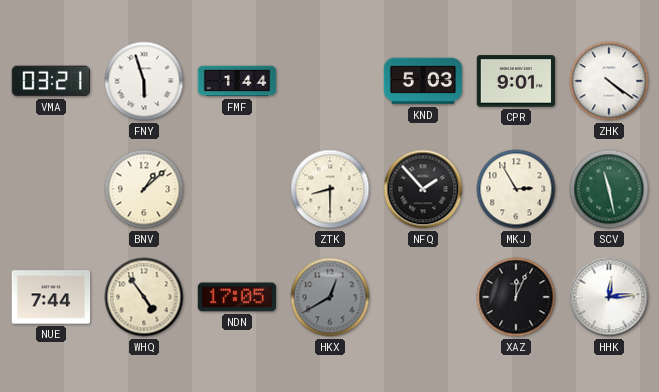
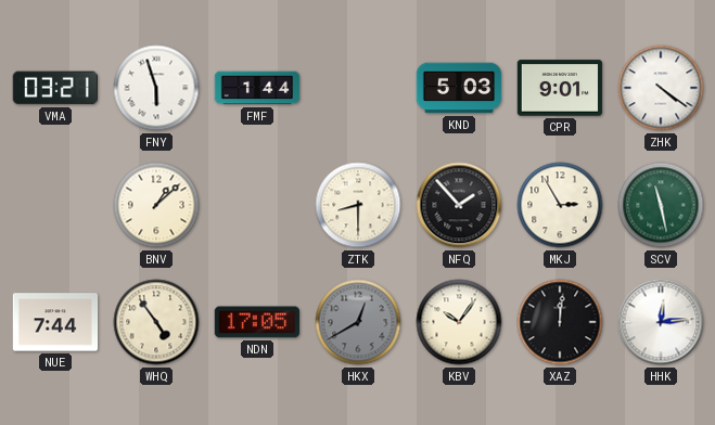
KBV: none -> 10:06 (459, 322)
XAZ: 12:04 -> 12:01 (560, 322)
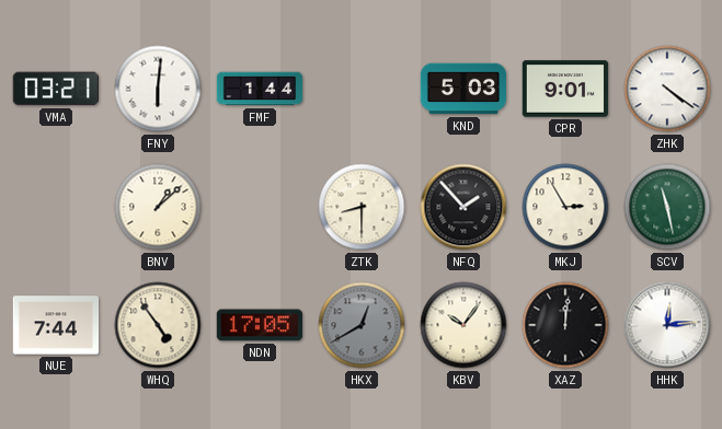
FNY: 5:57 -> 6:01 (158, 89)
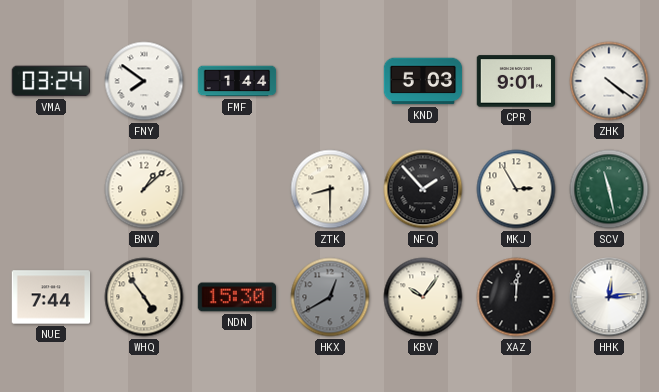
VMA: 03:21 -> 03:24 (50, 81)
FNY: 6:01 -> 7:51 (144, 81)
NDN: 17:05 -> 15:30 (237, 297)
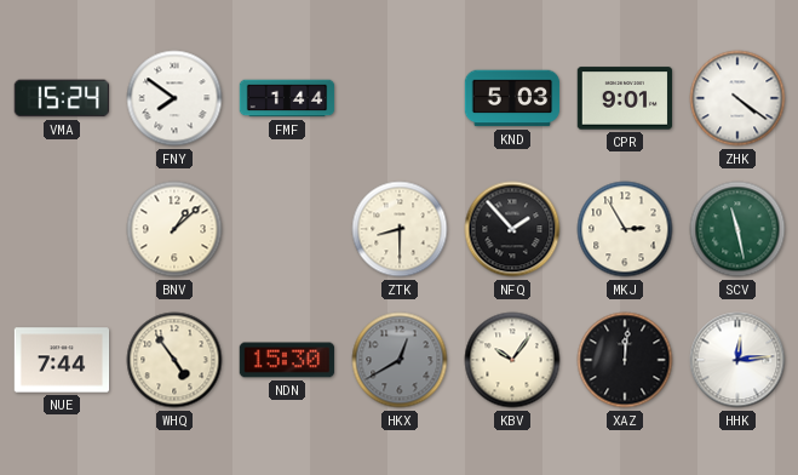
VMA: 03:24 -> 15:24 (61, 98)
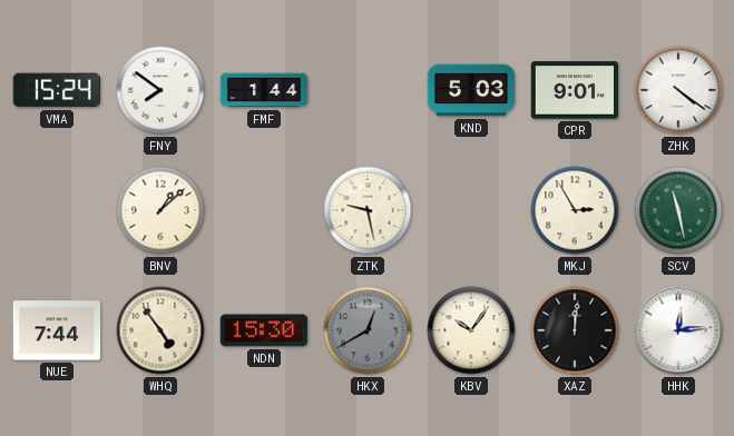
ZTK: 8:30 -> 9:28 (368, 210)
NFQ: 1:53 -> none (512, 229)
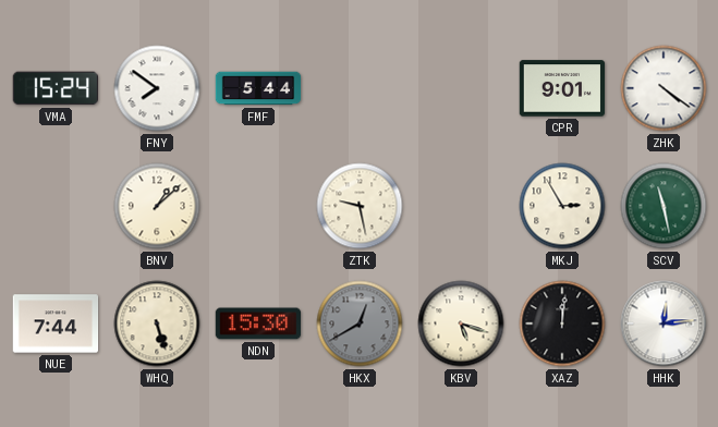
FMF: 1:44 -> 5:44 (258, 88)
KND: 5:03 -> none (471, 90)
WHQ: 4:54 -> 5:27 (157, 324)
KBV: 10:06 -> 5:18 (461, 324)
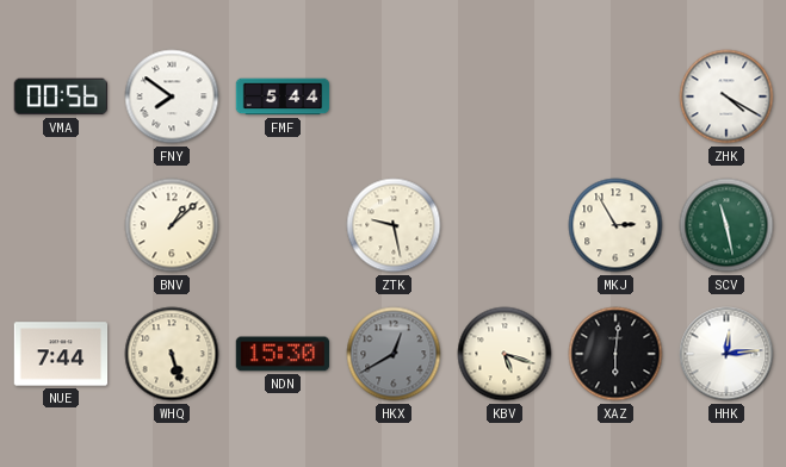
VMA: 15:24 -> 00:56 (60, 96)
CPR: 9:01 -> none (562, 88)
ZHK: 4:21 -> 4:20 (726, 96)
XAZ: 12:01 -> 6:01 (615, 354)
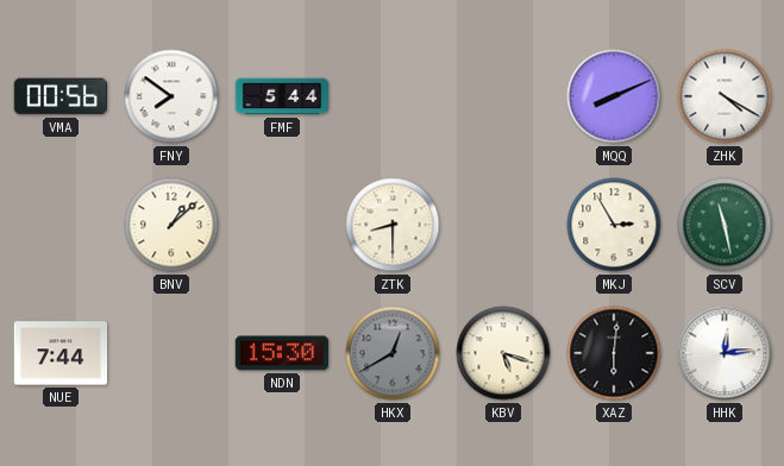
MQQ: none -> 8:11 (614, 96)
ZTK: 9:28 -> 8:30 (393, 225)
WHQ: 5:27 -> none (172, 354)
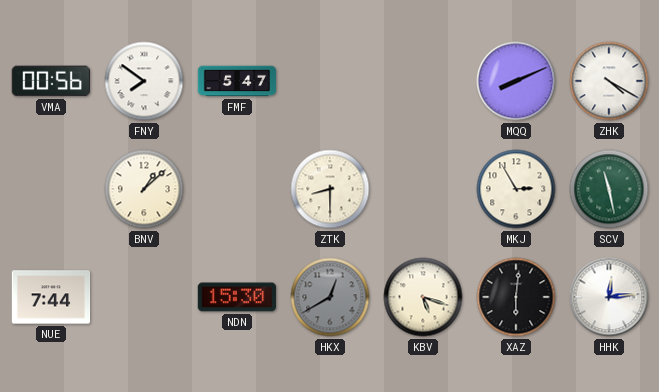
FMF: 5:44 -> 5:47 (237, 81)
